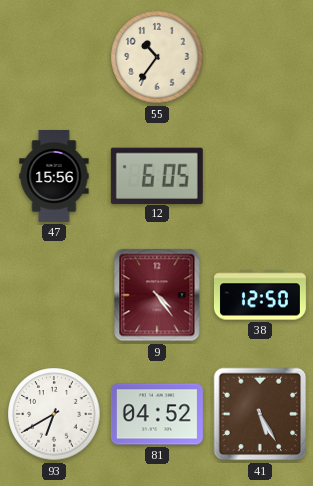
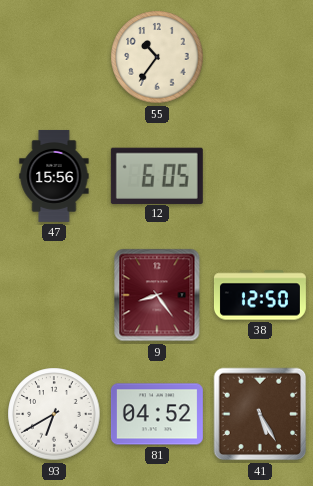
9: 4:24 -> 8:24 (157, 295)
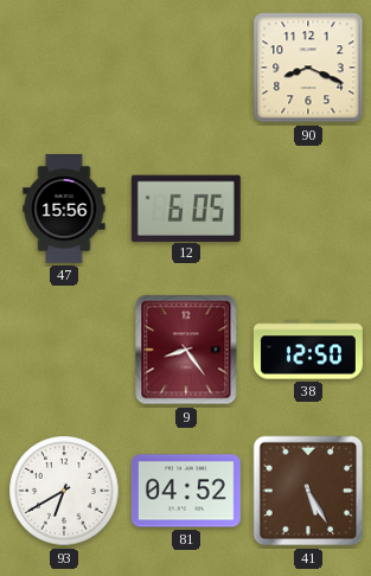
55: 10:36 -> none (157, 57)
90: none -> 8:19 (308, 68)
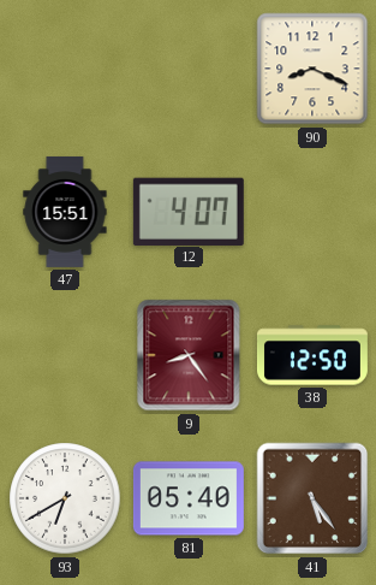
47: 15:56 -> 15:51 (65, 212)
12: 6:05 -> 4:07 (189, 211)
81: 04:52 -> 05:40 (189, 498)
41: 5:25 -> 5:24 (312, 498)
